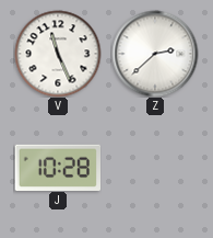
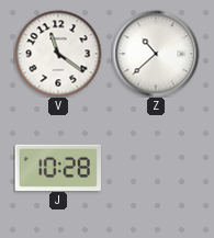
V: 11:26 -> 11:21 (58, 54)
Z: 2:38 -> 10:38 (156, 54)
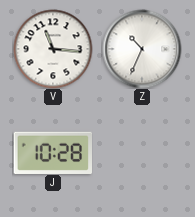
V: 11:21 -> 11:16 (53, 49)
Z: 10:38 -> 10:34 (142, 49)
